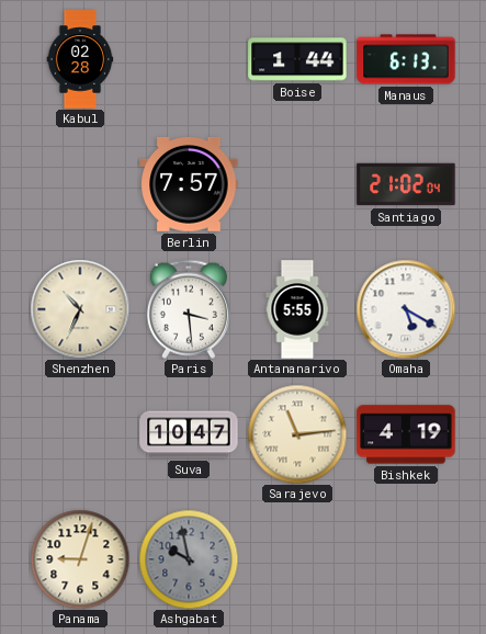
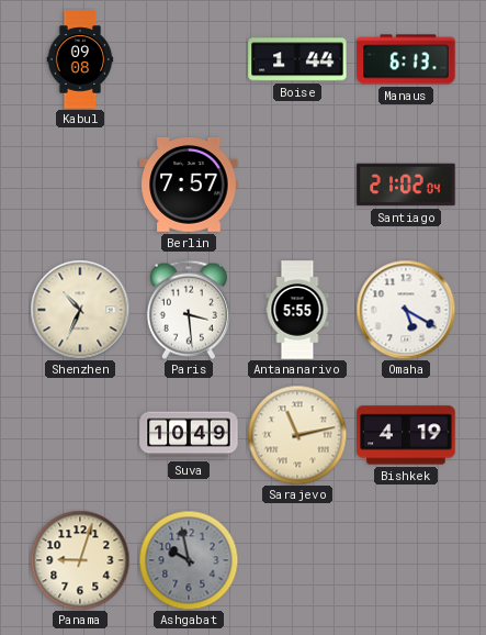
Kabul: 02:28 -> 09:08 (80, 59)
Suva: 10:47 -> 10:49 (189, 435)
Sarajevo: 11:14 -> 11:13 (297, 435)
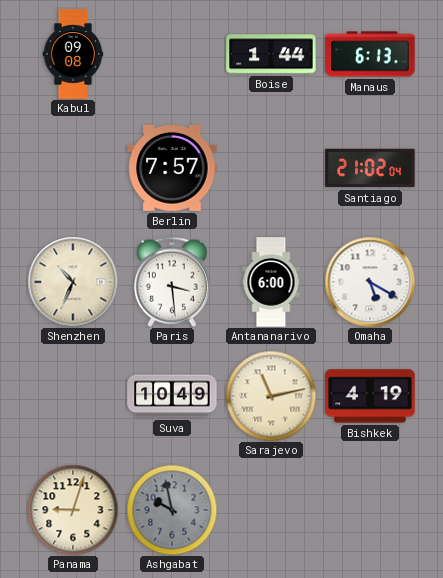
Antananarivo: 5:55 -> 6:00 (271, 282)
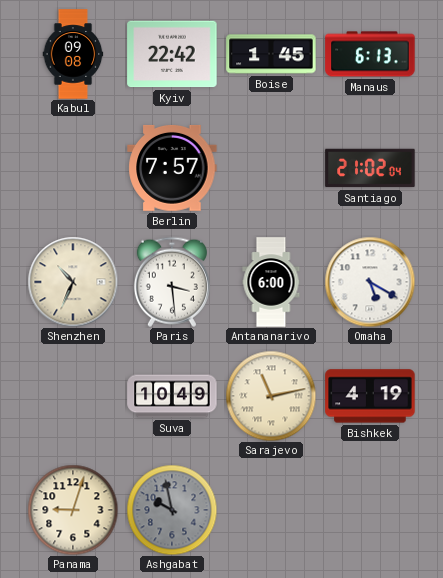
Kyiv: none -> 22:42 (172, 54)
Boise: 1:44 -> 1:45 (271, 54)
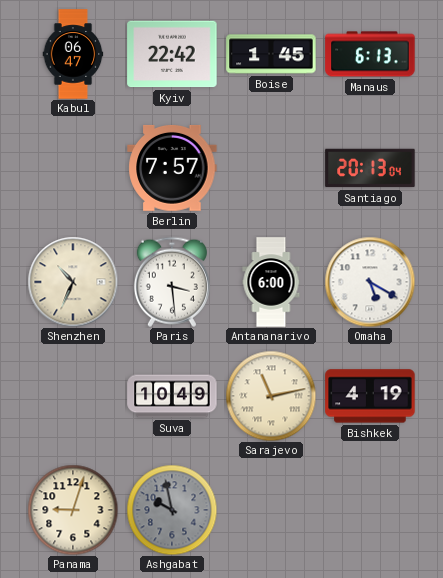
Kabul: 09:08 -> 06:47 (73, 54)
Santiago: 21:02 -> 20:13 (370, 168)
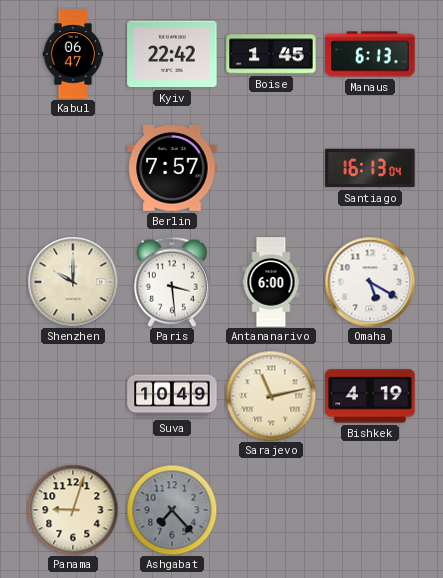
Santiago: 20:13 -> 16:13 (370, 168)
Shenzhen: 10:34 -> 10:00 (73, 282)
Ashgabat: 9:58 -> 7:23 (172, 510)
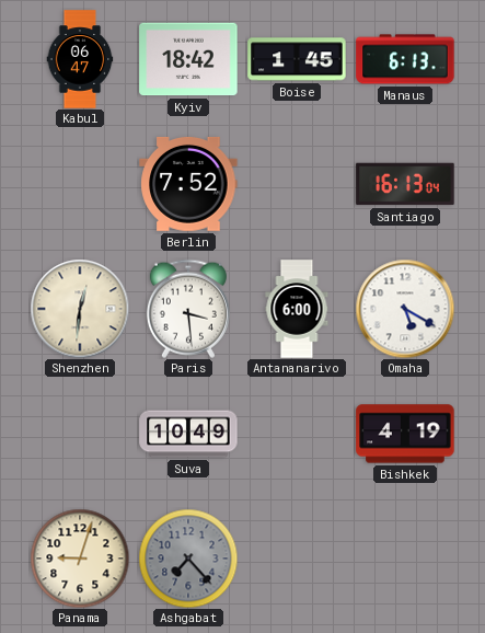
Kyiv: 22:42 -> 18:42 (188, 59)
Berlin: 7:57 -> 7:52 (188, 184)
Shenzhen: 10:00 -> 12:31 (80, 309)
Sarajevo: 11:13 -> none (271, 396)
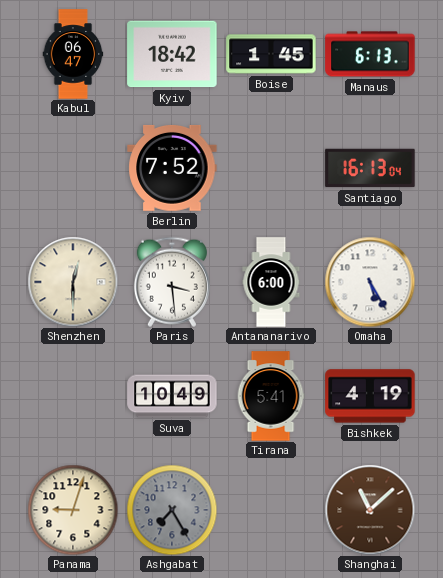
Shenzhen: 12:31 -> 12:30 (73, 282)
Omaha: 5:20 -> 5:25 (370, 282)
Tirana: none -> 5:41 (271, 396)
Ashgabat: 7:23 -> 7:25 (172, 510)
Shanghai: none -> 11:08 (370, 510)
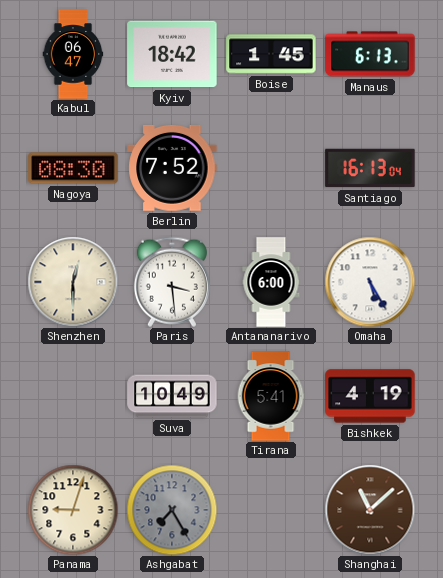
Nagoya: none -> 08:30 (73, 168)
